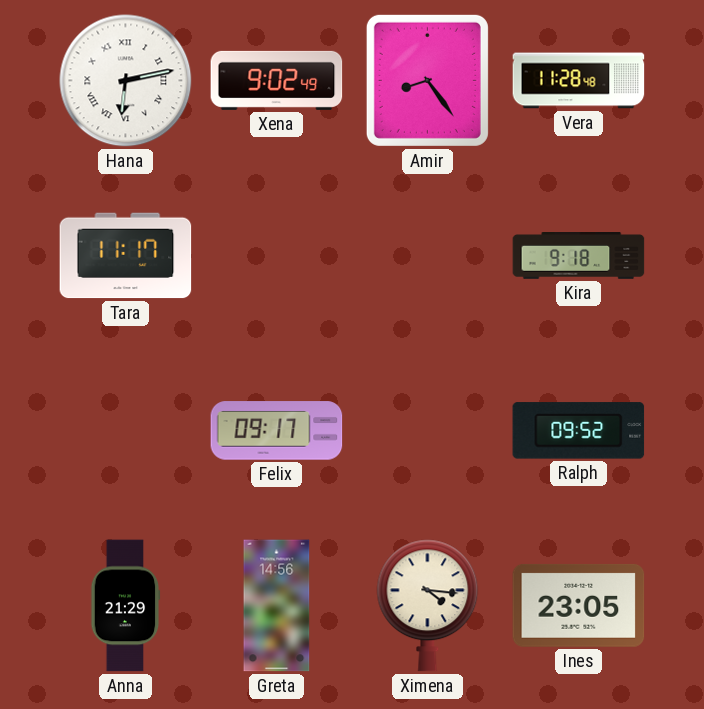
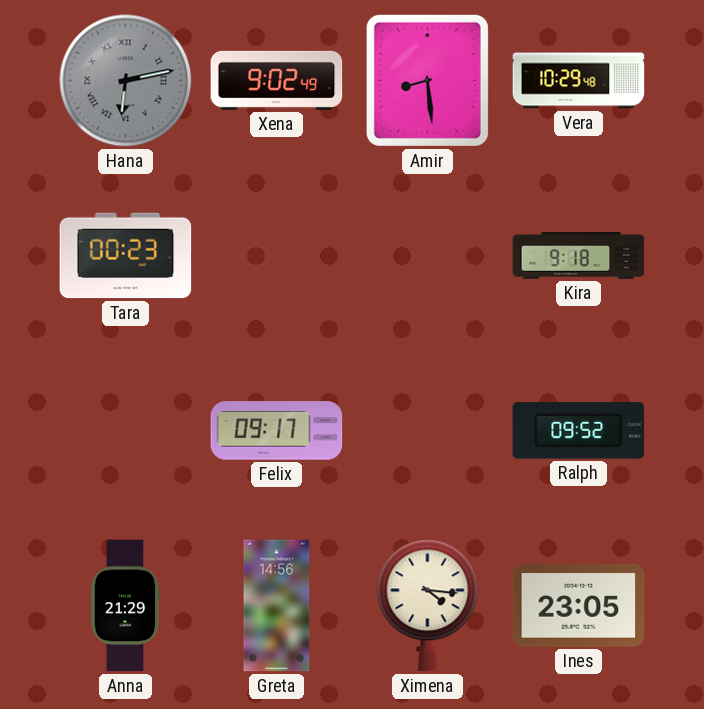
Hana dial: white -> grey (126, 81)
Amir: 8:24 -> 8:29 (427, 80)
Vera: 11:28 -> 10:29 (579, 81)
Tara: 11:17 -> 00:23 (126, 256)
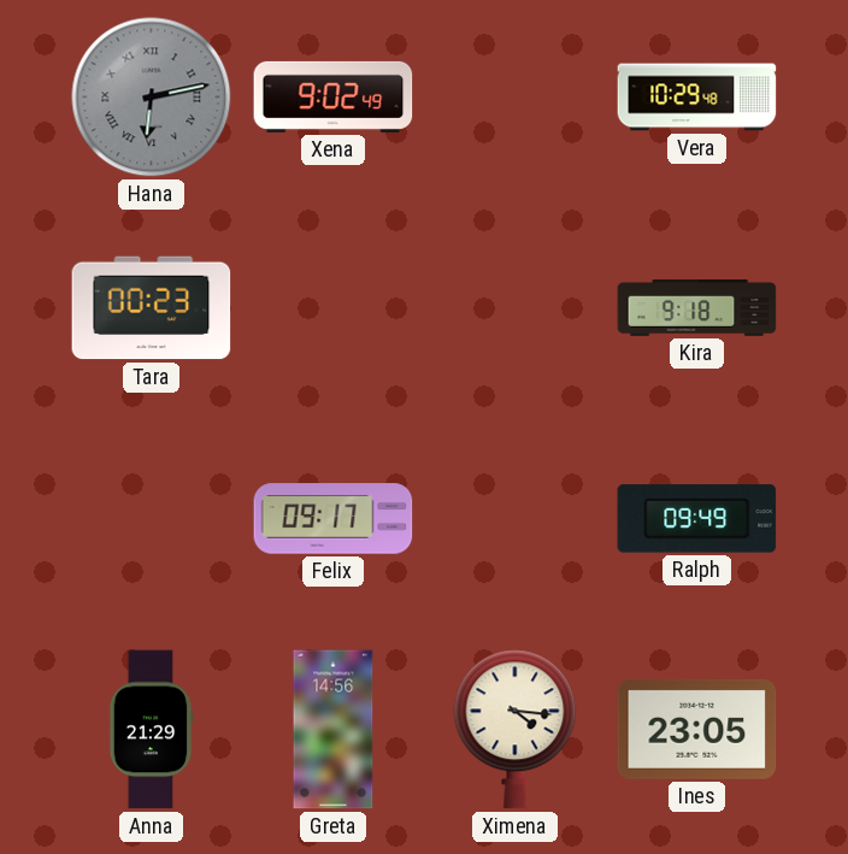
Amir: 8:29 -> none (427, 80)
Ralph: 09:52 -> 09:49 (697, 519)
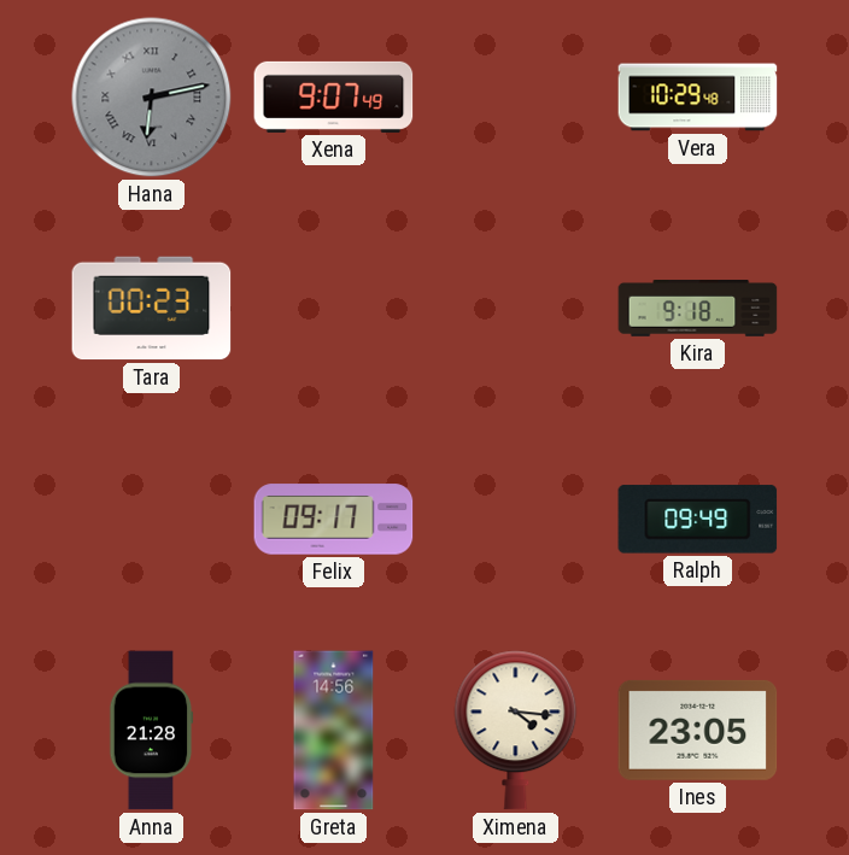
Xena: 9:02 -> 9:07 (334, 96)
Anna: 21:29 -> 21:28 (151, 731)
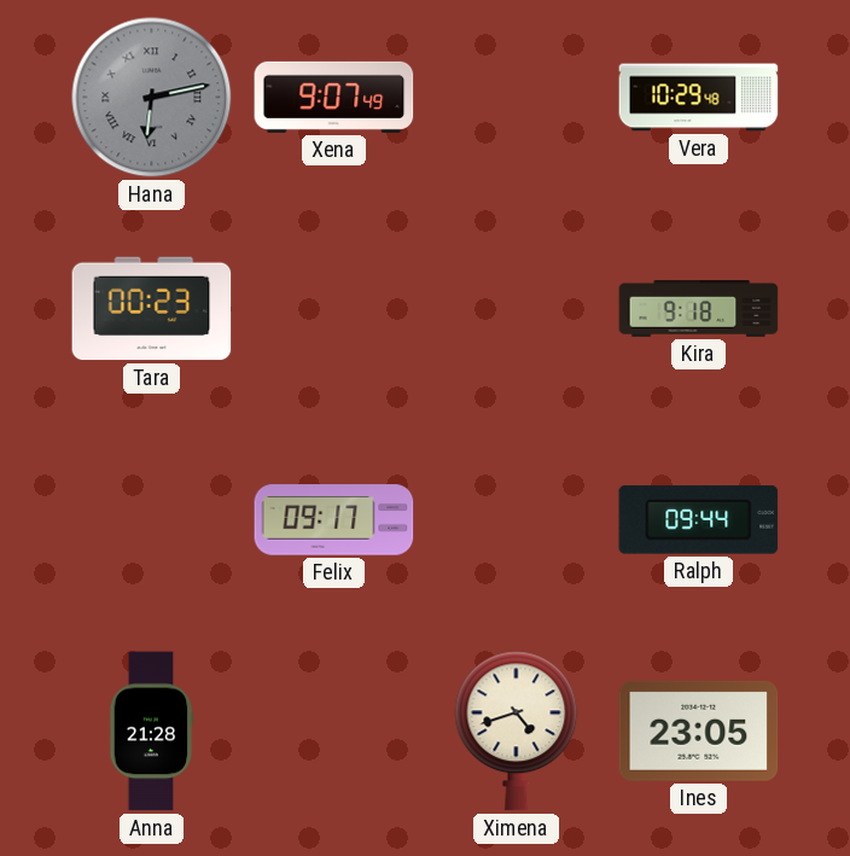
Ralph: 09:49 -> 09:44 (699, 520)
Greta: 14:56 -> none (334, 731)
Ximena: 4:16 -> 4:42 (517, 732)
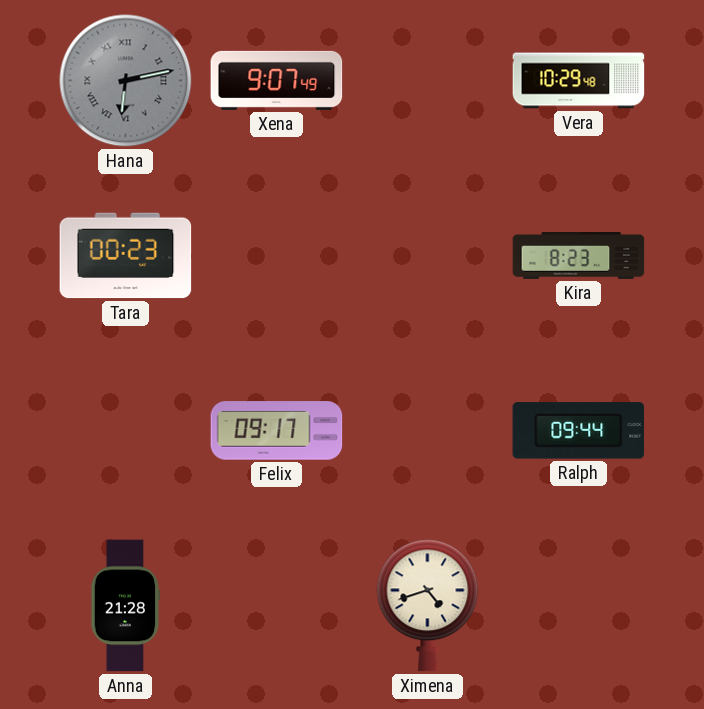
Kira: 9:18 -> 8:23 (579, 256)
Ines: 23:05 -> none (699, 730)
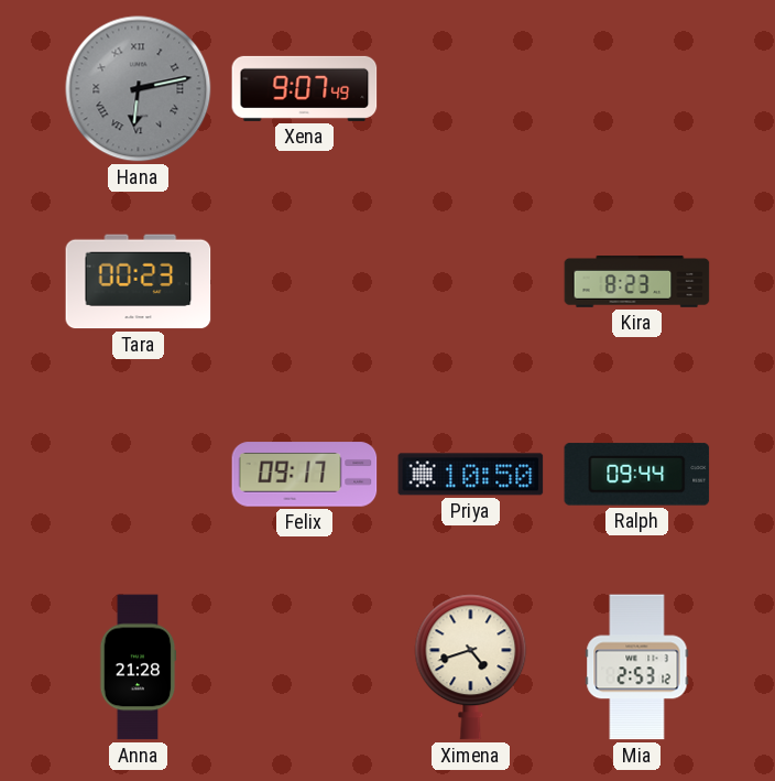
Vera: 10:29 -> none (579, 81)
Priya: none -> 10:50 (471, 475)
Mia: none -> 2:53 (637, 668)
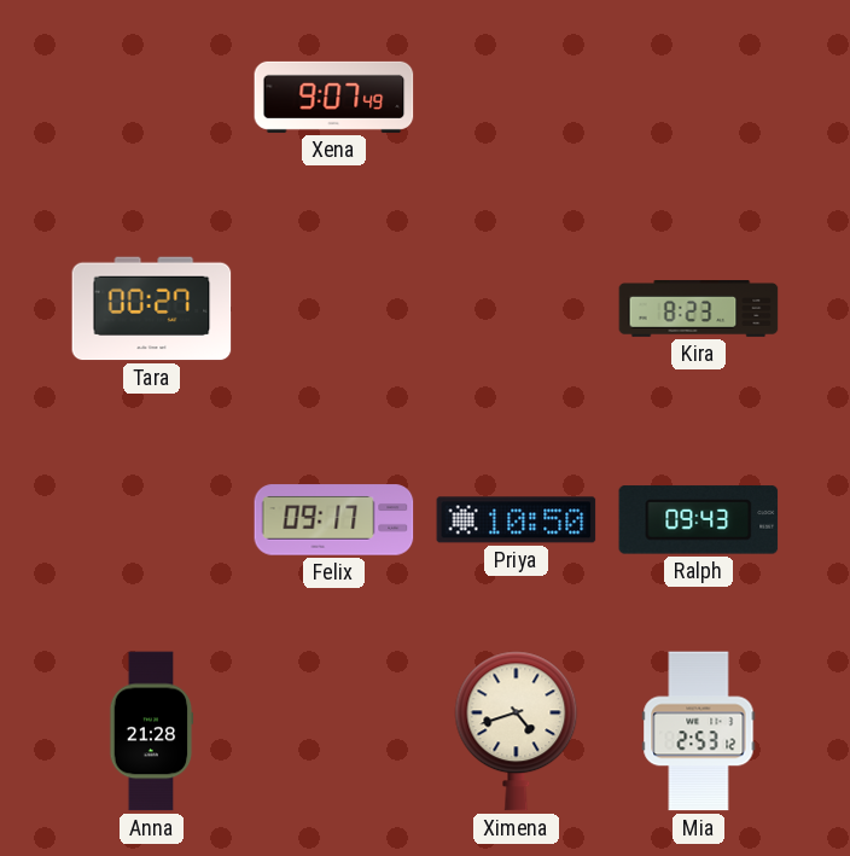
Hana: 6:13 -> none (139, 89)
Tara: 00:23 -> 00:27 (152, 309)
Ralph: 09:44 -> 09:43 (699, 520)
